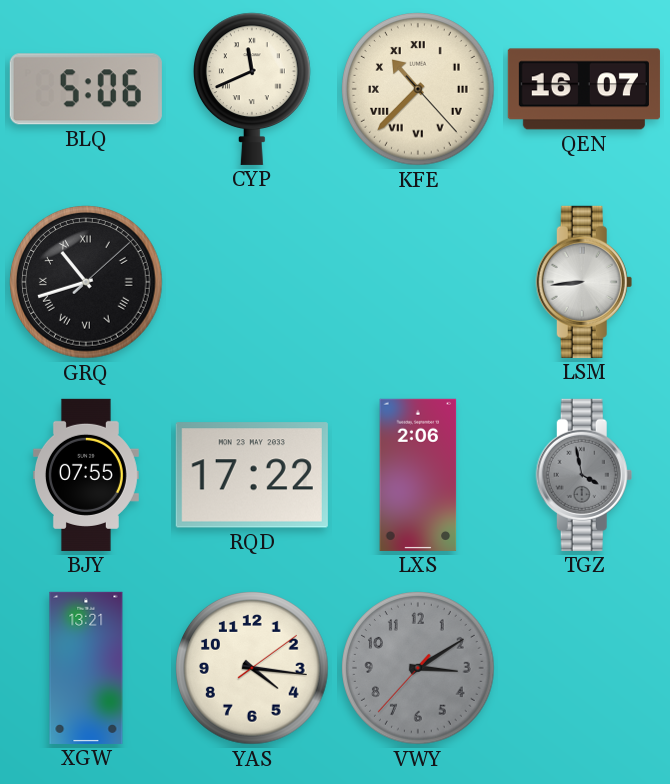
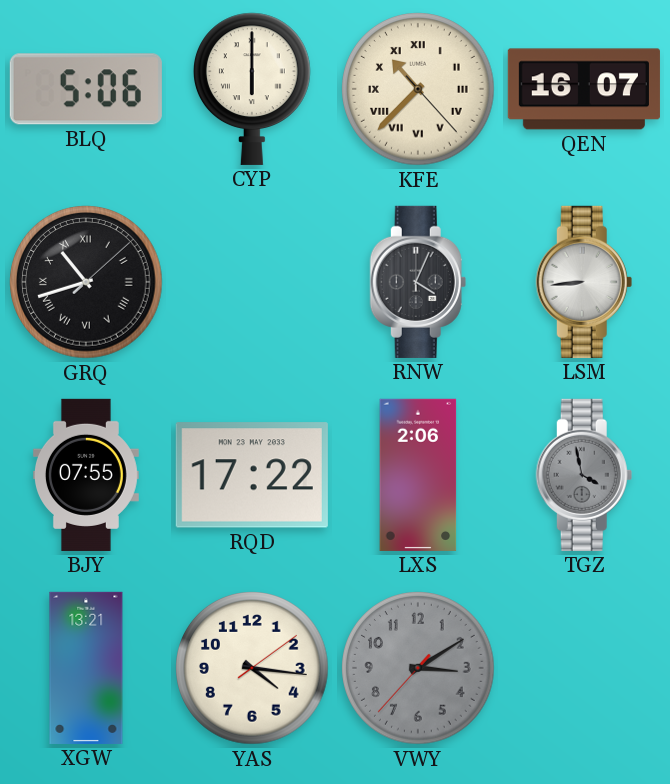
CYP: 11:41 -> 6:00 (252, 89)
RNW: none -> 4:04 (418, 282)
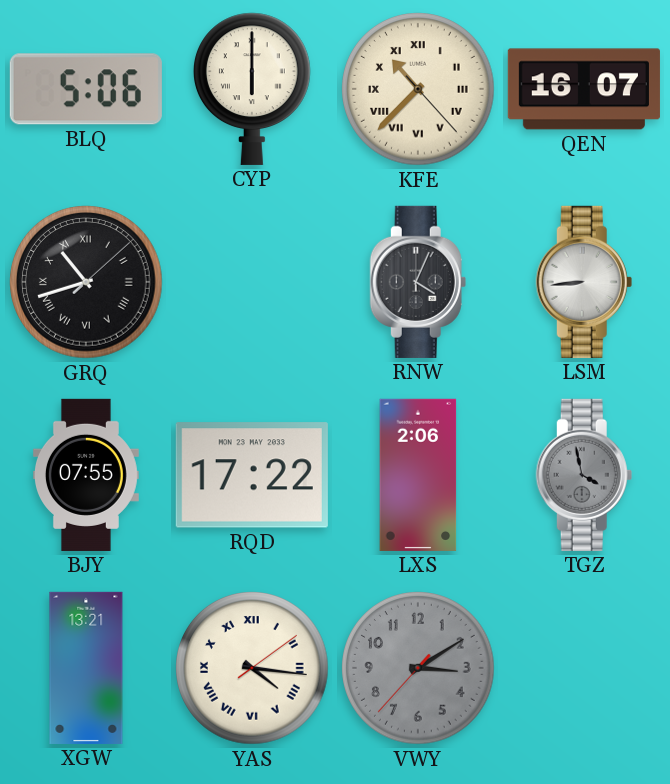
YAS numerals: Arabic -> Roman (252, 668)
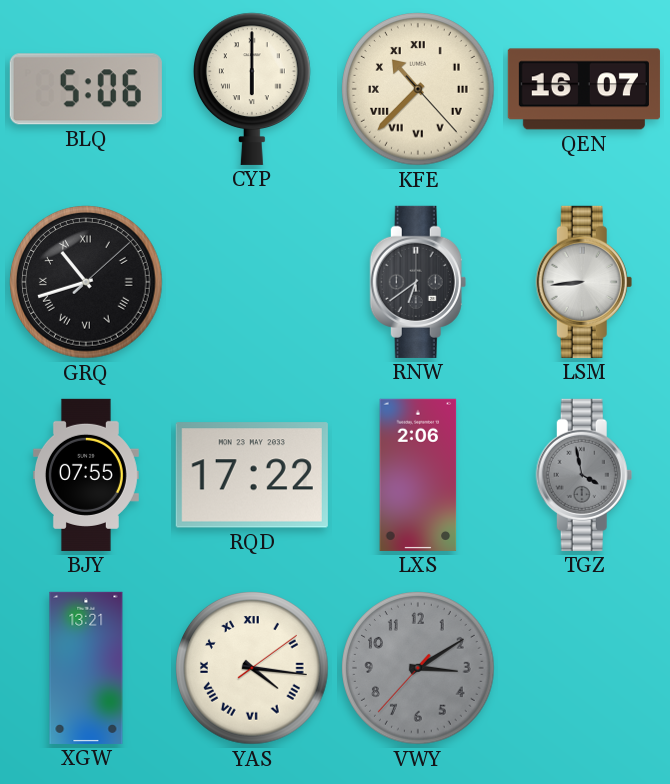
RNW: 4:04 -> 6:39 (418, 282)
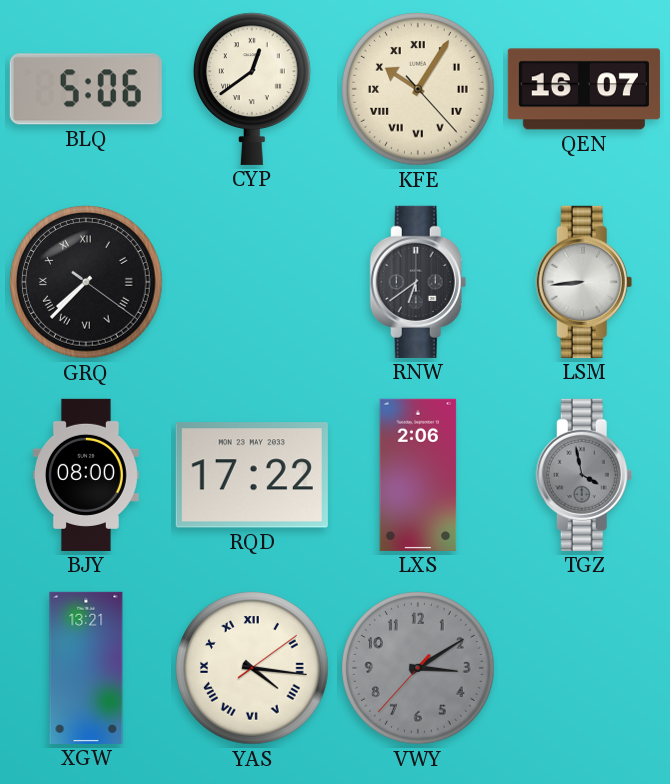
CYP: 6:00 -> 12:39 (252, 89)
KFE: 10:37 -> 10:05 (418, 89)
GRQ: 10:42 -> 7:37 (86, 282)
BJY: 07:55 -> 08:00 (86, 475)
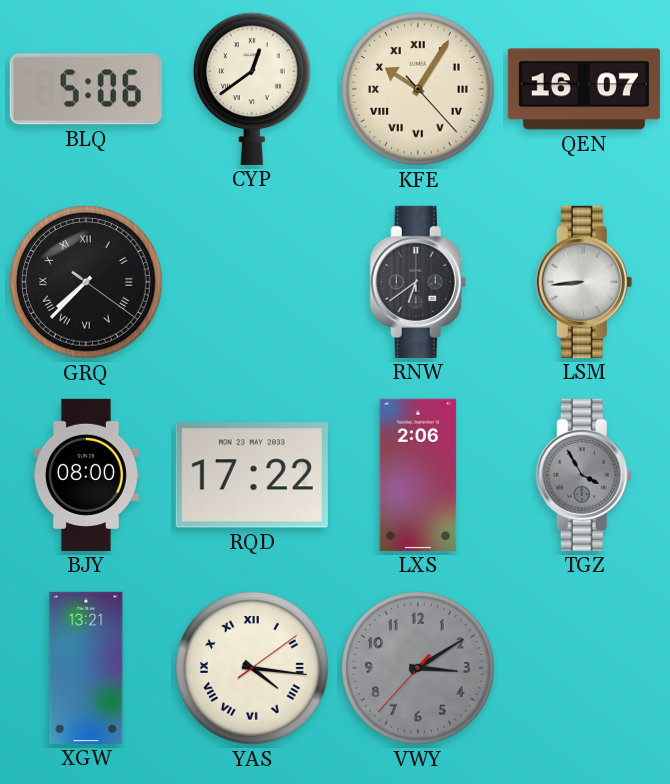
TGZ: 3:58 -> 3:55 (584, 475)
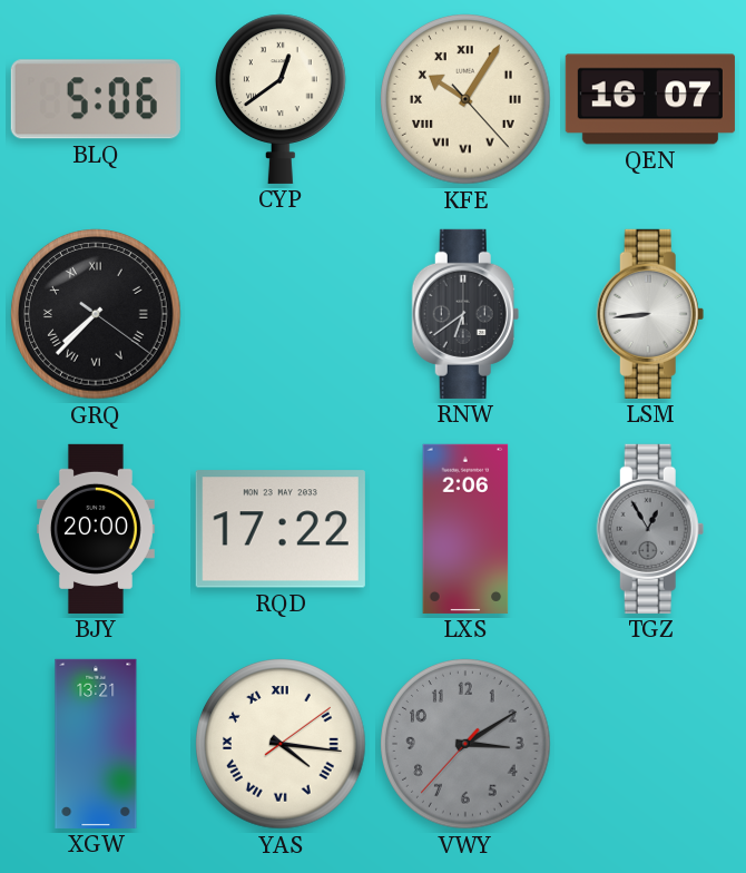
BJY: 08:00 -> 20:00 (96, 529)
TGZ: 3:55 -> 12:55 (650, 529)
